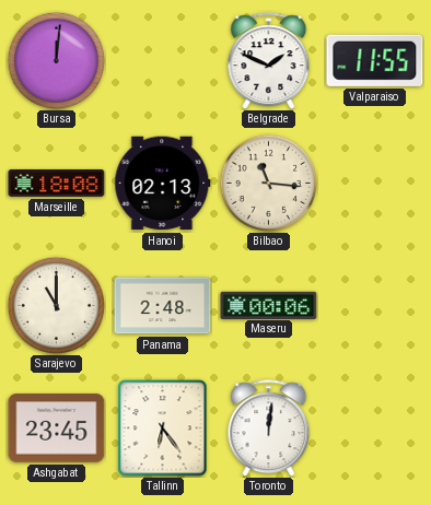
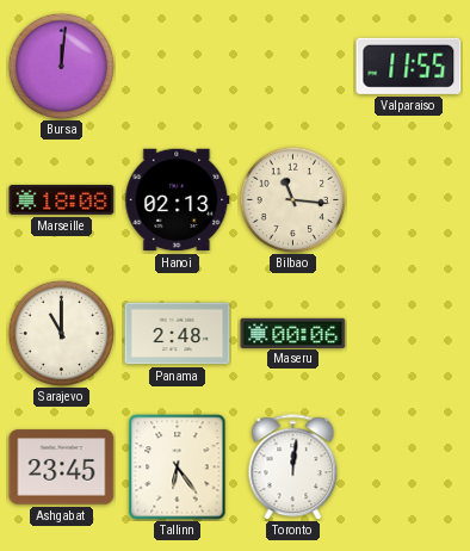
Belgrade: 1:49 -> none (269, 61)
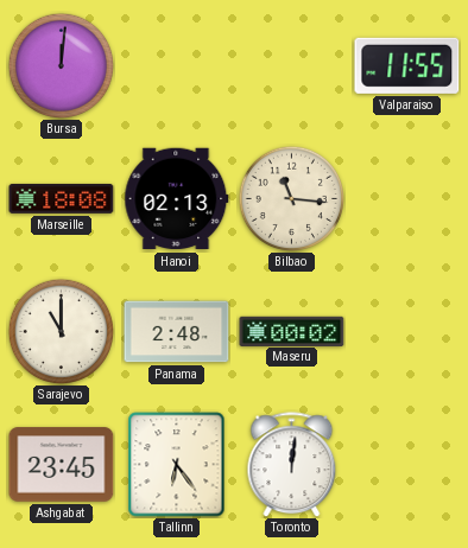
Maseru: 00:06 -> 00:02 (292, 331)
